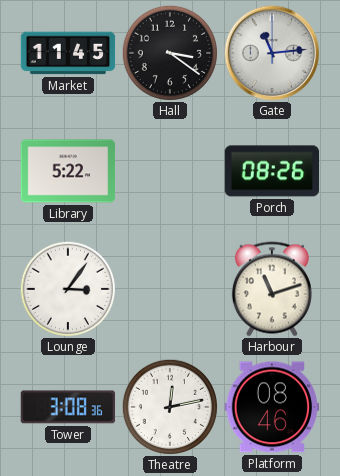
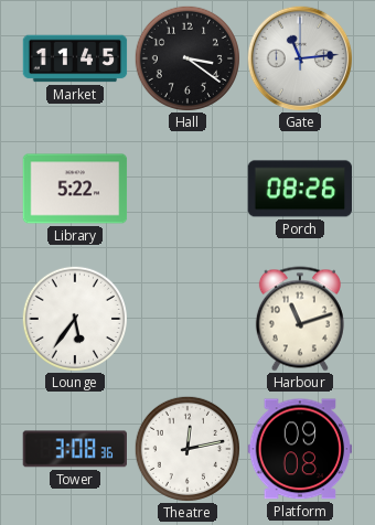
Lounge: 3:06 -> 5:36 (74, 318)
Platform: 08:46 -> 09:08 (300, 449)
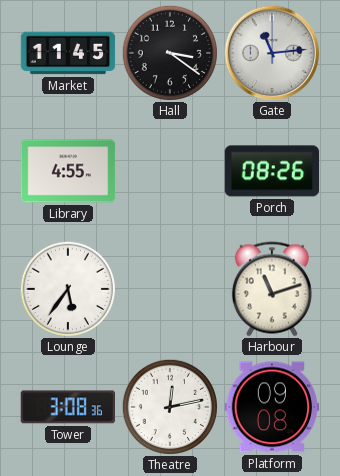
Library: 5:22 -> 4:55 (68, 171)
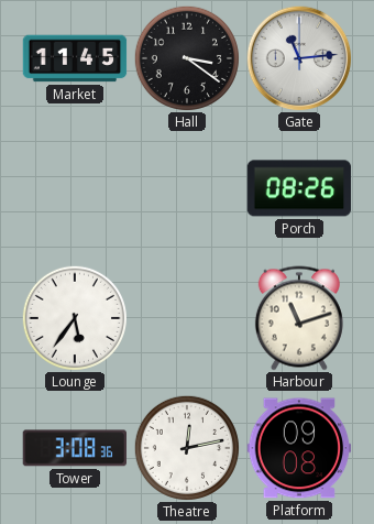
Library: 4:55 -> none (68, 171)
